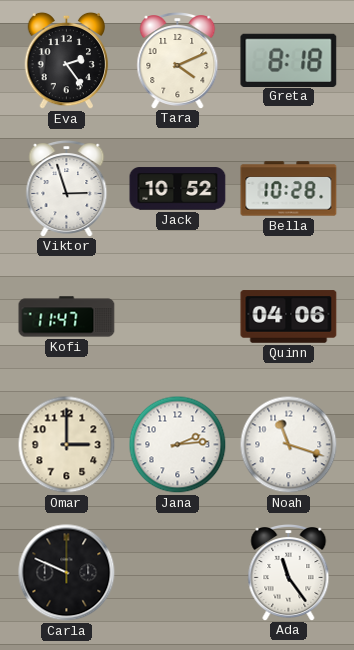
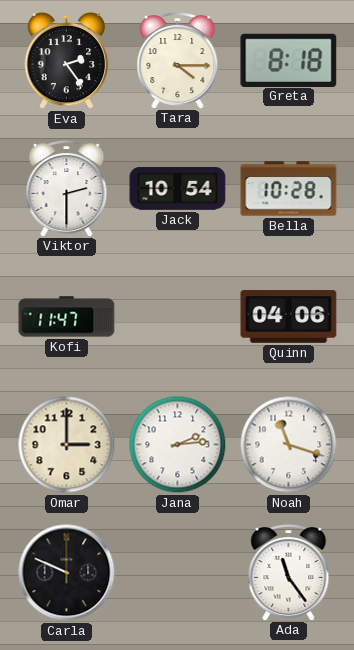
Tara: 4:11 -> 4:15 (178, 61)
Viktor: 2:57 -> 2:30 (67, 189)
Jack: 10:52 -> 10:54 (178, 189)
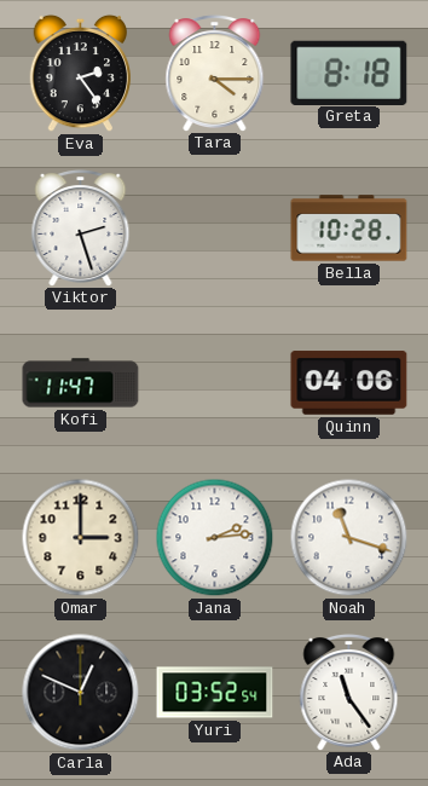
Viktor: 2:30 -> 2:27 (81, 229)
Jack: 10:54 -> none (178, 189)
Carla: 9:49 -> 12:49 (81, 693)
Yuri: none -> 03:52 (215, 693)
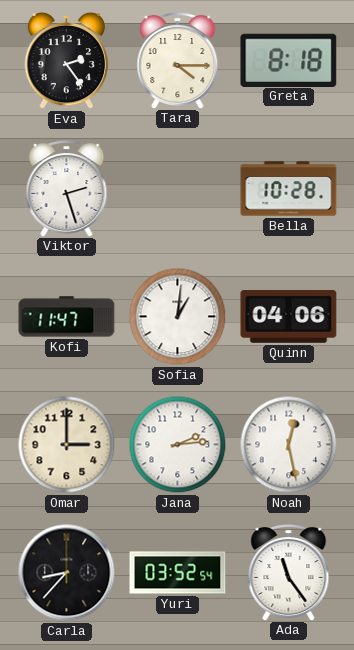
Sofia: none -> 1:01 (178, 317)
Noah: 11:18 -> 12:28 (289, 445)
Carla: 12:49 -> 8:37 (67, 573)
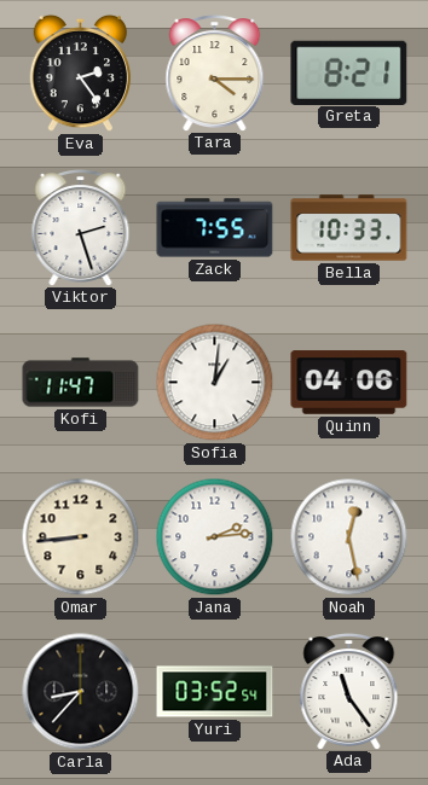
Greta: 8:18 -> 8:21 (349, 72)
Zack: none -> 7:55 (215, 228)
Bella: 10:28 -> 10:33 (349, 228)
Omar: 3:00 -> 8:44 (81, 537)
